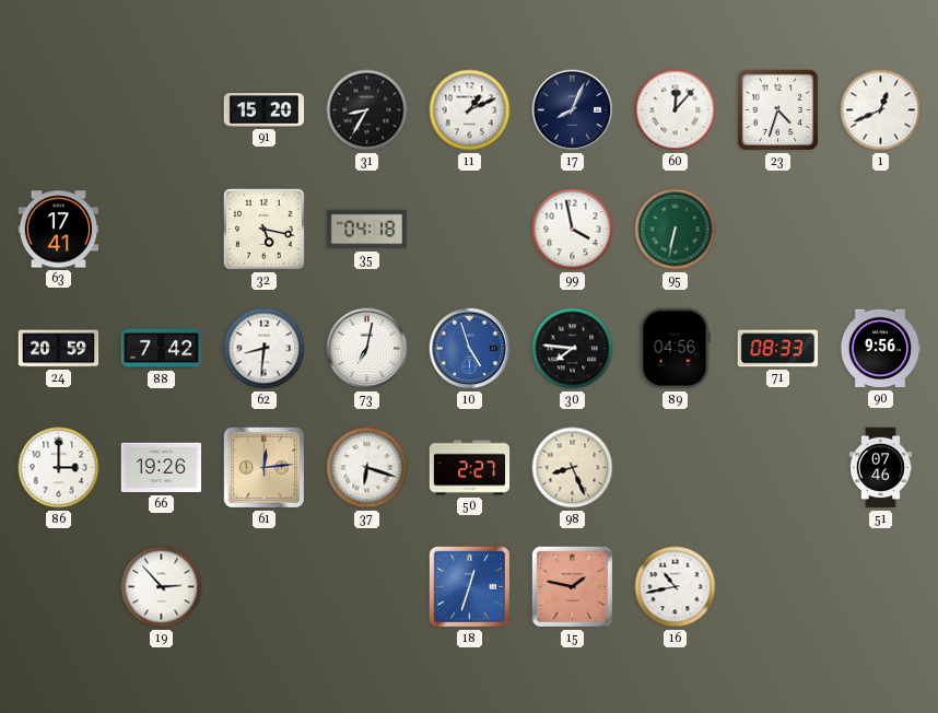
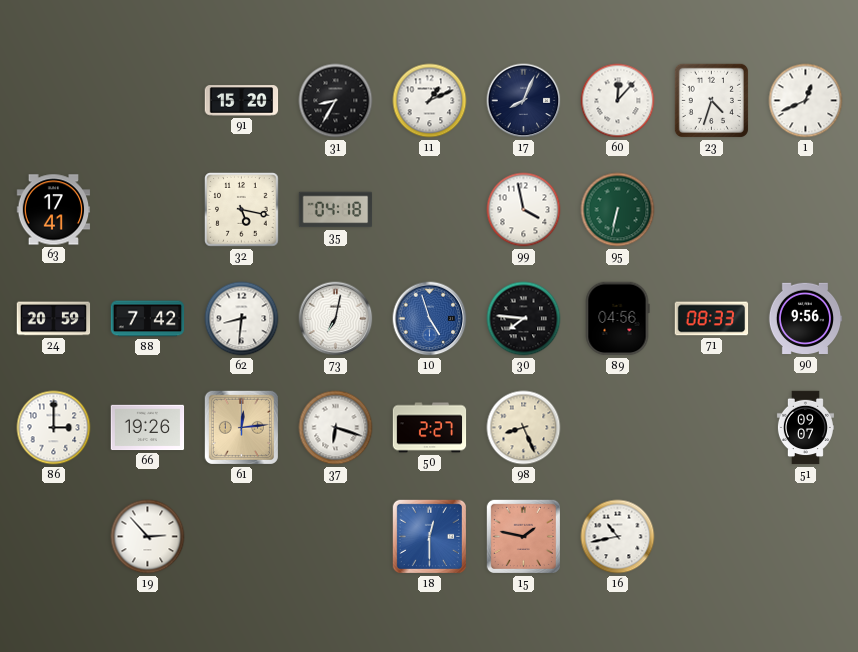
51: 07:46 -> 09:07 (805, 428)
18: 12:33 -> 12:30 (429, 536)
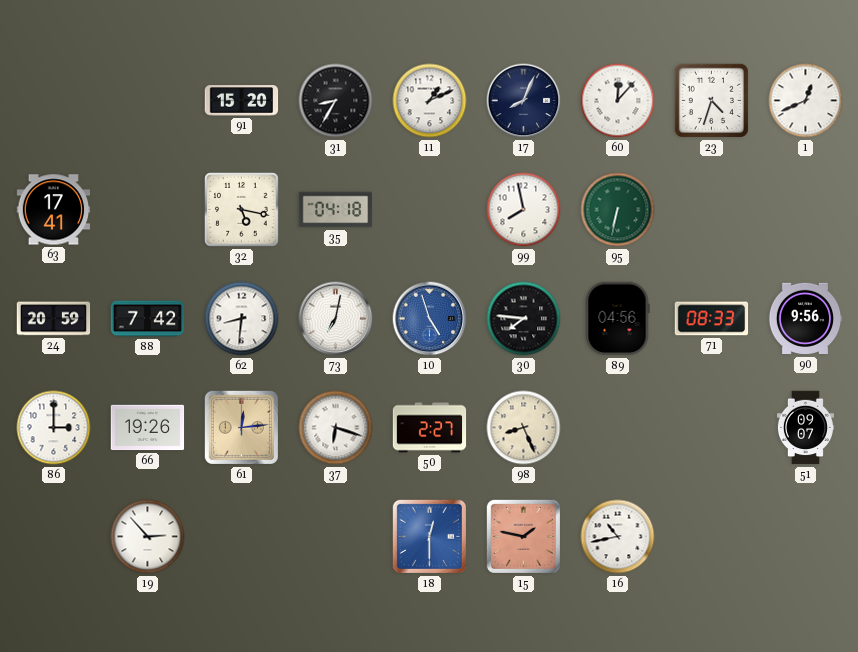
99: 3:58 -> 7:58 (524, 210)
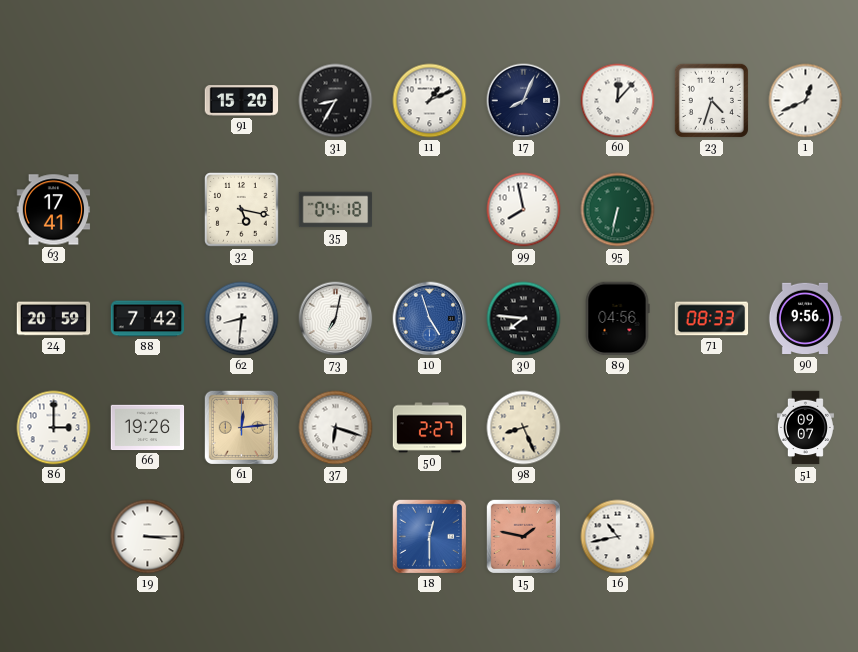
19: 2:53 -> 3:15 (148, 537)
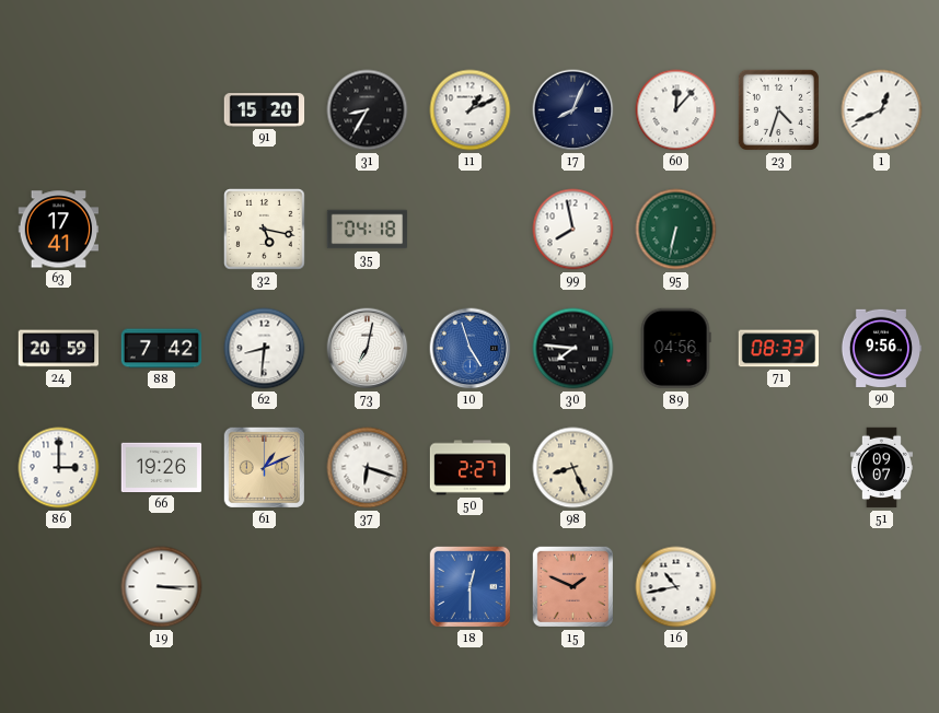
61: 12:14 -> 1:11 (264, 467)
15: 1:47 -> 1:49 (572, 586)
